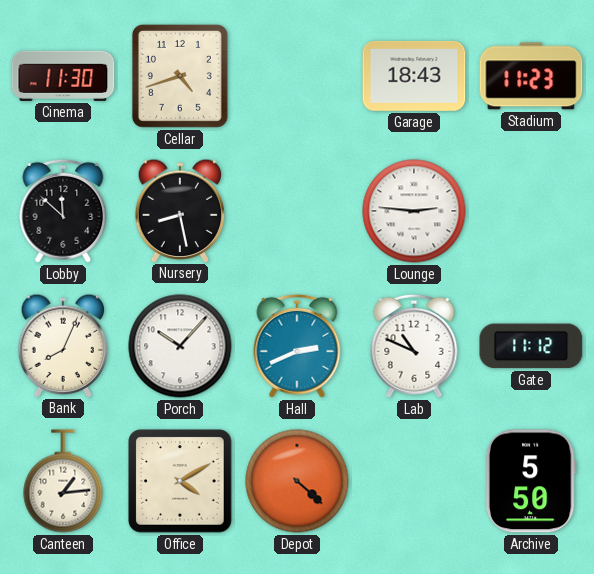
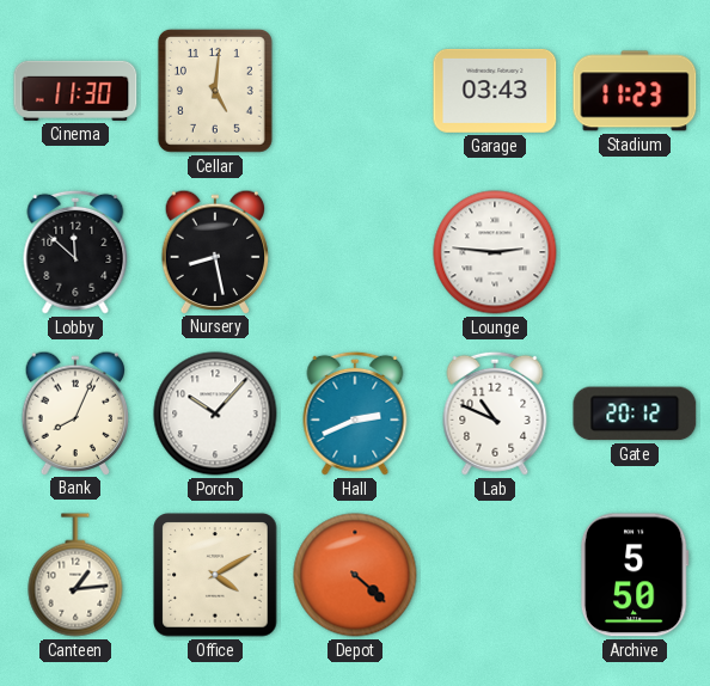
Cellar: 4:42 -> 5:01 (215, 91)
Garage: 18:43 -> 03:43 (495, 91)
Gate: 11:12 -> 20:12 (635, 414)
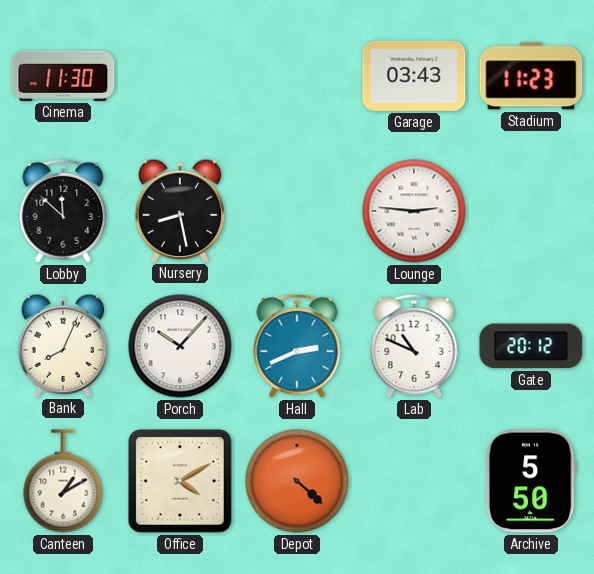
Cellar: 5:01 -> none (215, 91)
Canteen: 1:14 -> 1:10 (63, 481)
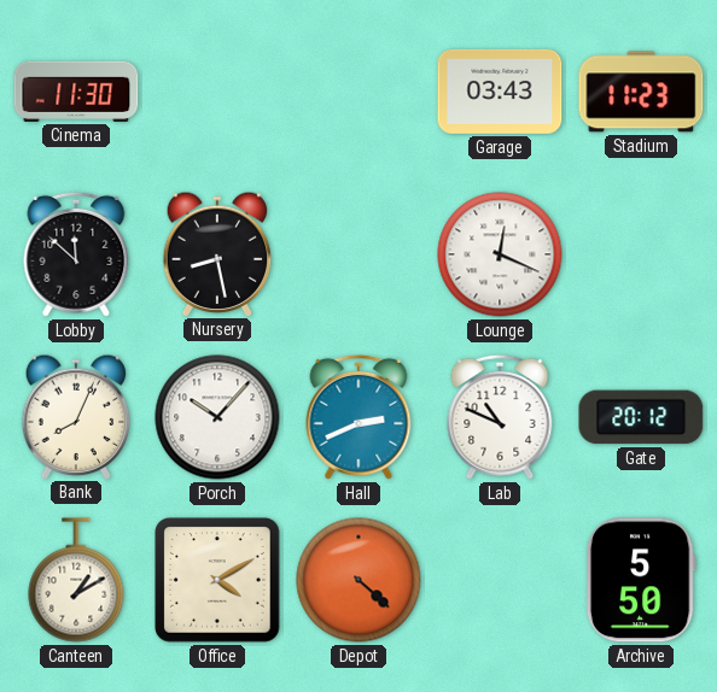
Lounge: 2:46 -> 12:19 (500, 254)
